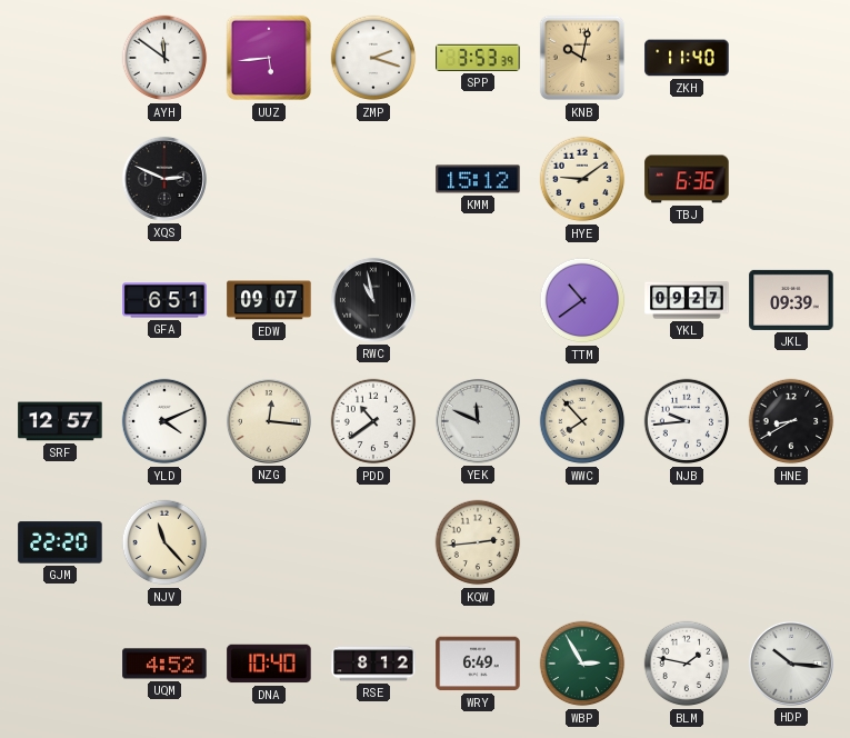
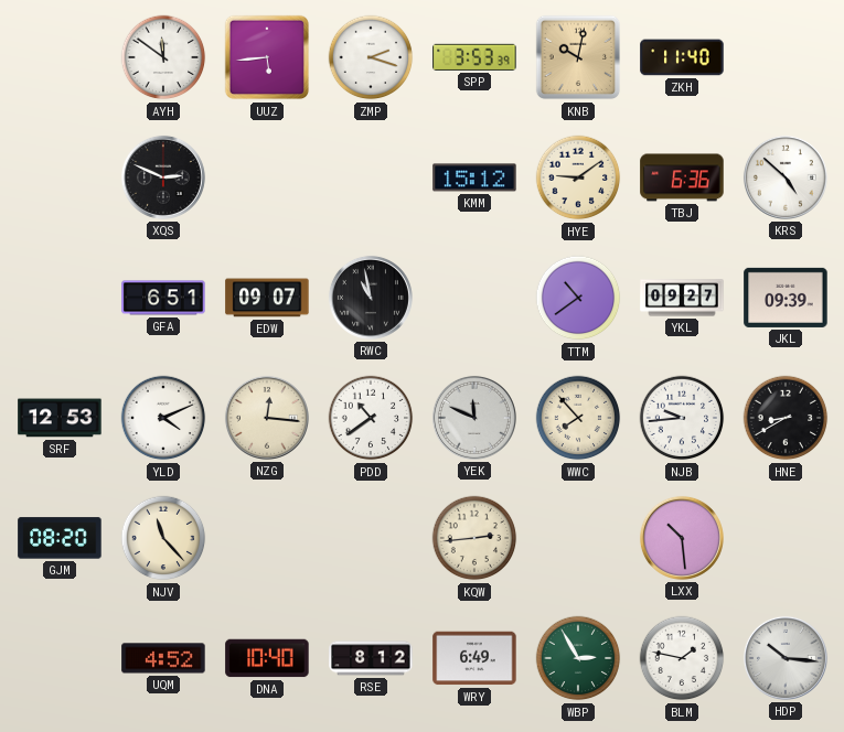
KRS: none -> 4:52 (786, 177)
SRF: 12:57 -> 12:53 (60, 418)
GJM: 22:20 -> 08:20 (60, 538)
LXX: none -> 10:29 (682, 538)
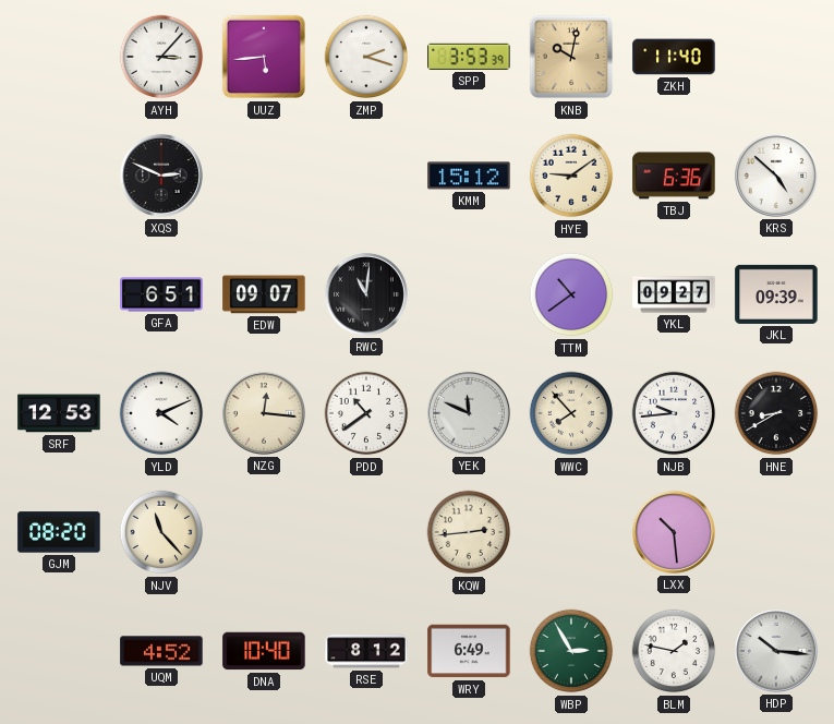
AYH: 11:51 -> 3:07 (161, 57)
RWC: 10:58 -> 11:01 (366, 294)
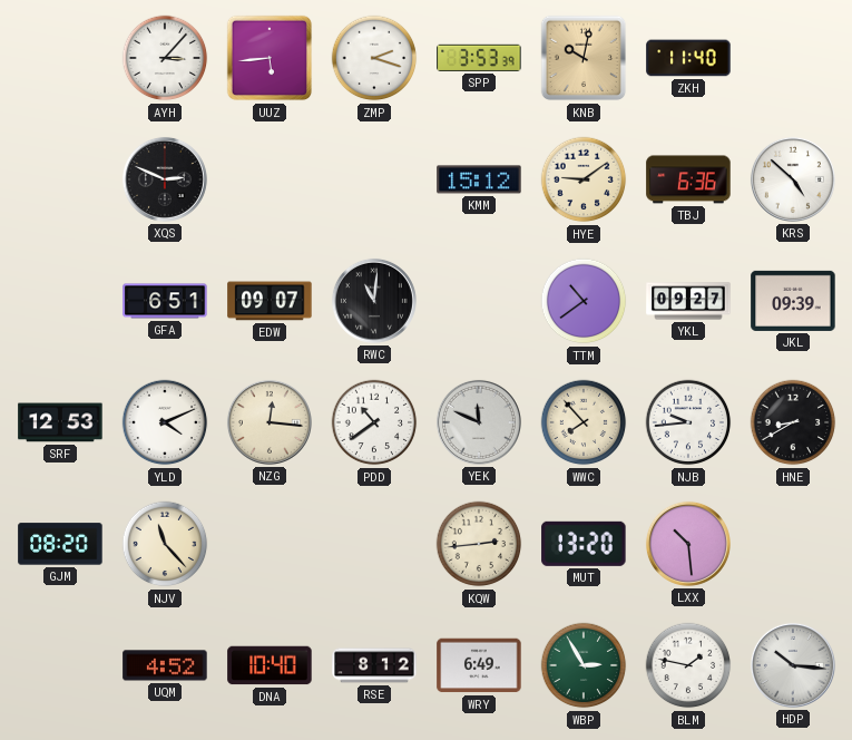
MUT: none -> 13:20 (584, 544)
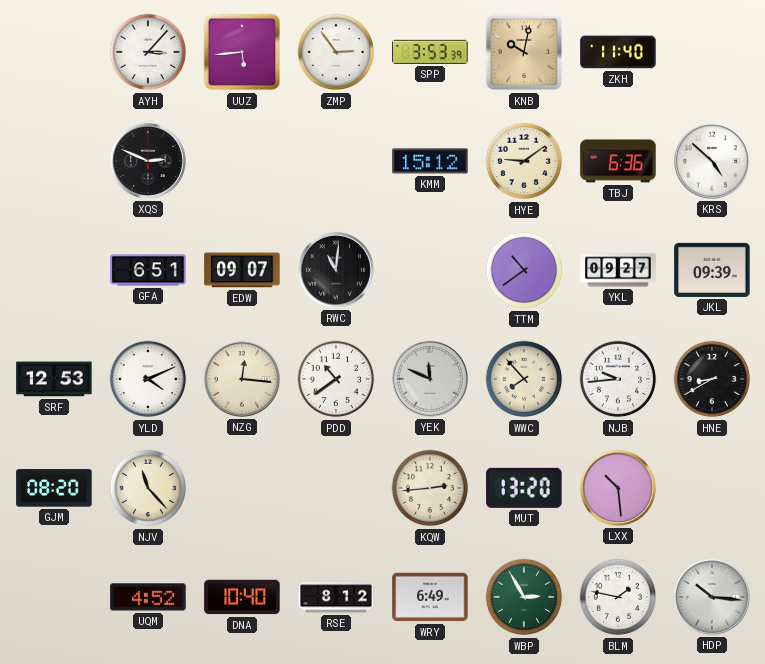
ZMP: 2:18 -> 2:54 (336, 52)
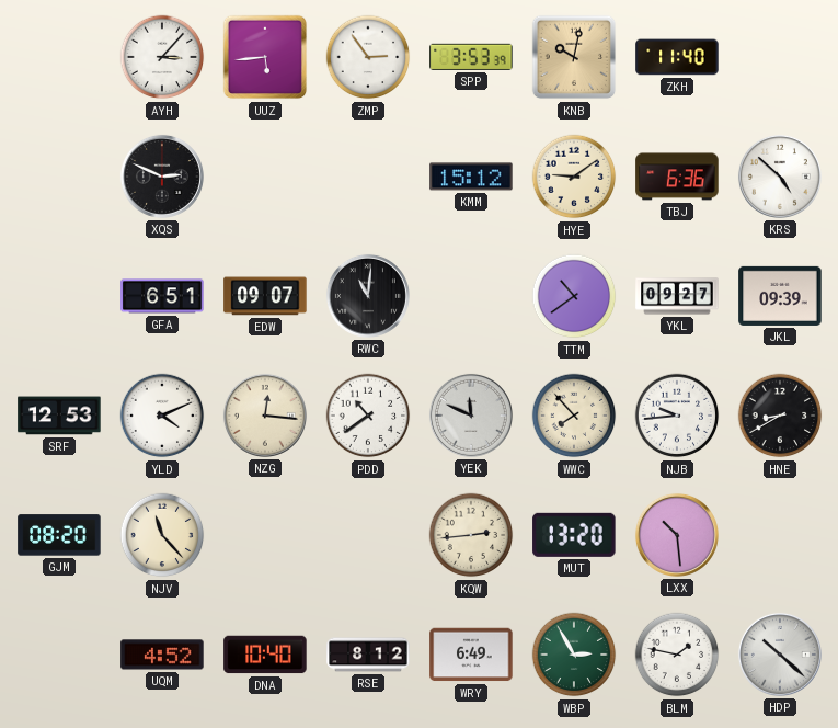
HDP: 10:16 -> 10:22 (780, 655)
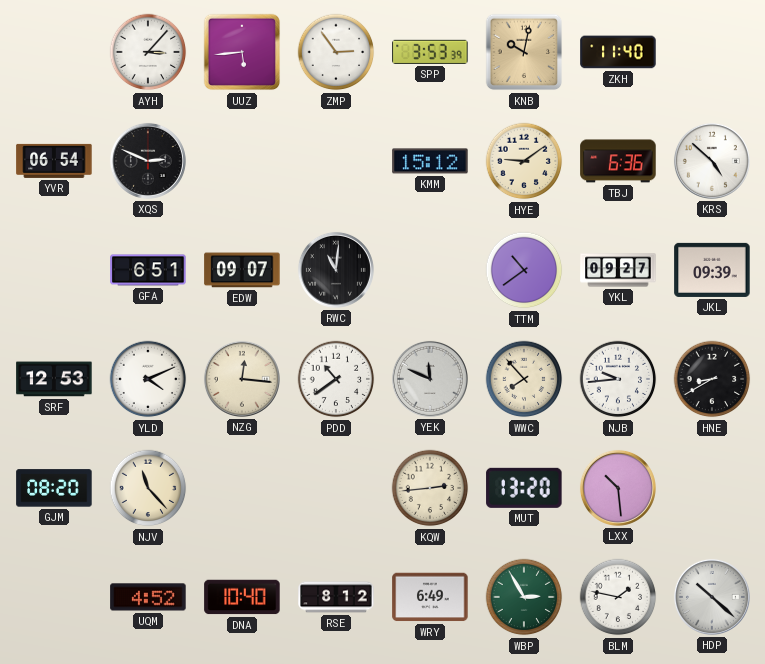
YVR: none -> 06:54 (54, 161)
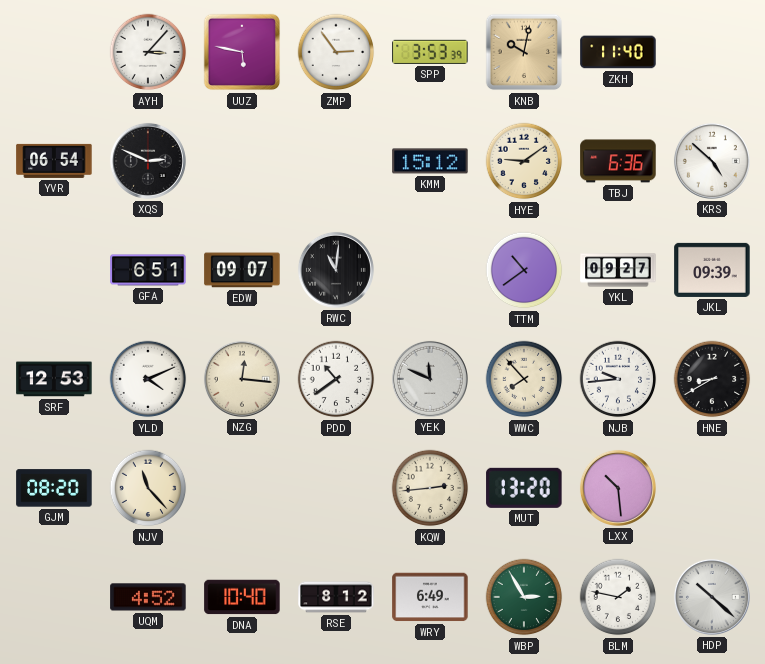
UUZ: 5:44 -> 5:47 (242, 52)
